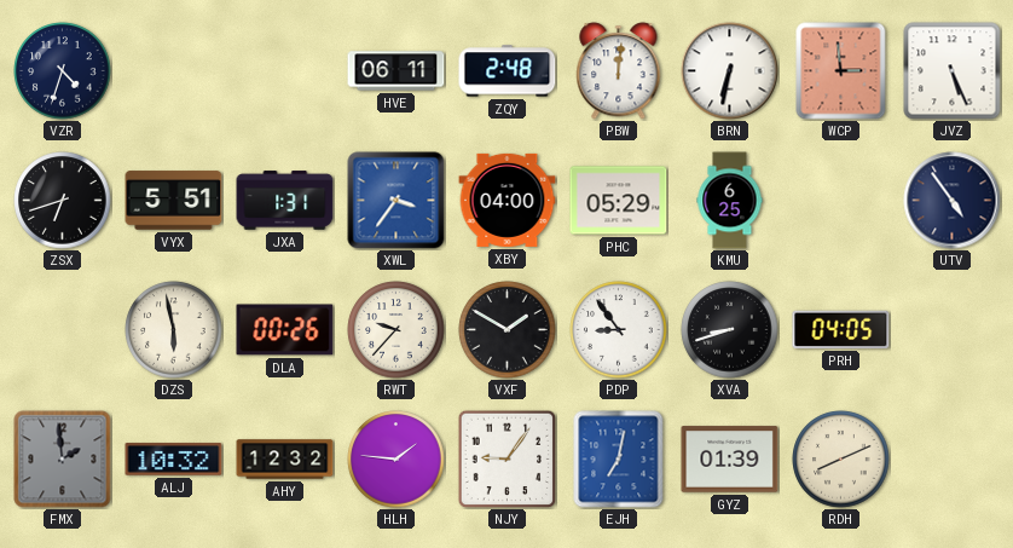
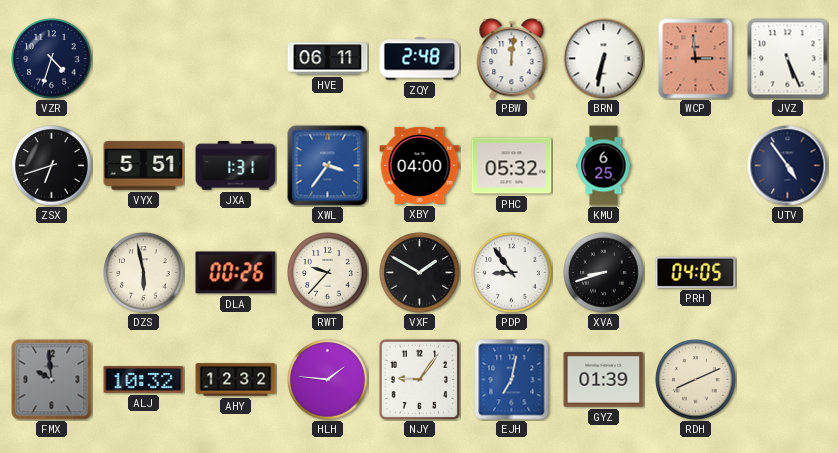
PHC: 05:29 -> 05:32 (512, 166)
FMX: 1:59 -> 9:59 (52, 380)
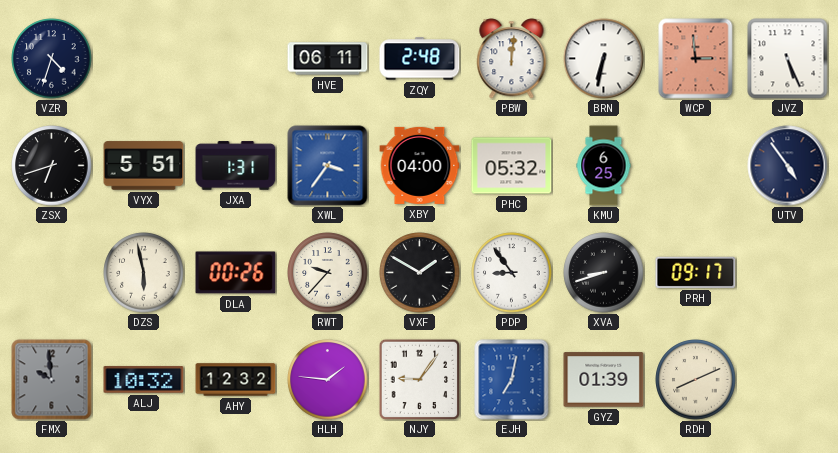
PRH: 04:05 -> 09:17 (696, 272)
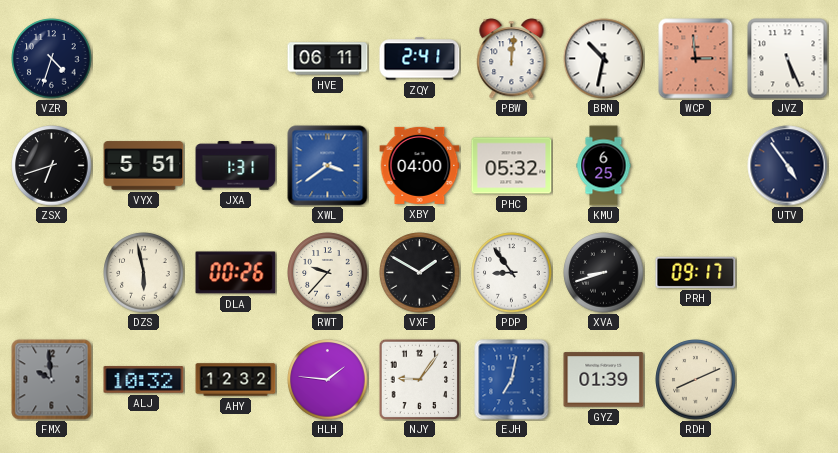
ZQY: 2:48 -> 2:41 (420, 59)
BRN: 6:32 -> 10:32 (604, 59)
XWL: 3:36 -> 3:39 (328, 166)
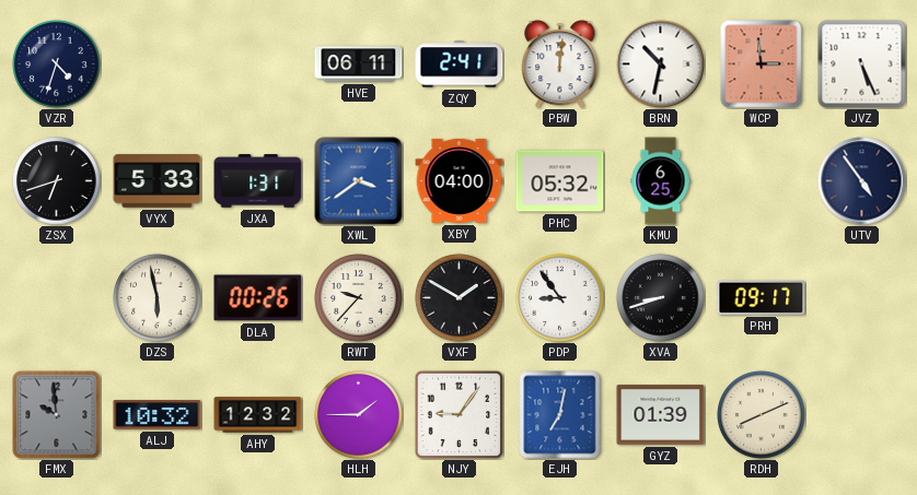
VYX: 5:51 -> 5:33 (158, 181)
HLH: 1:46 -> 1:45 (359, 415)
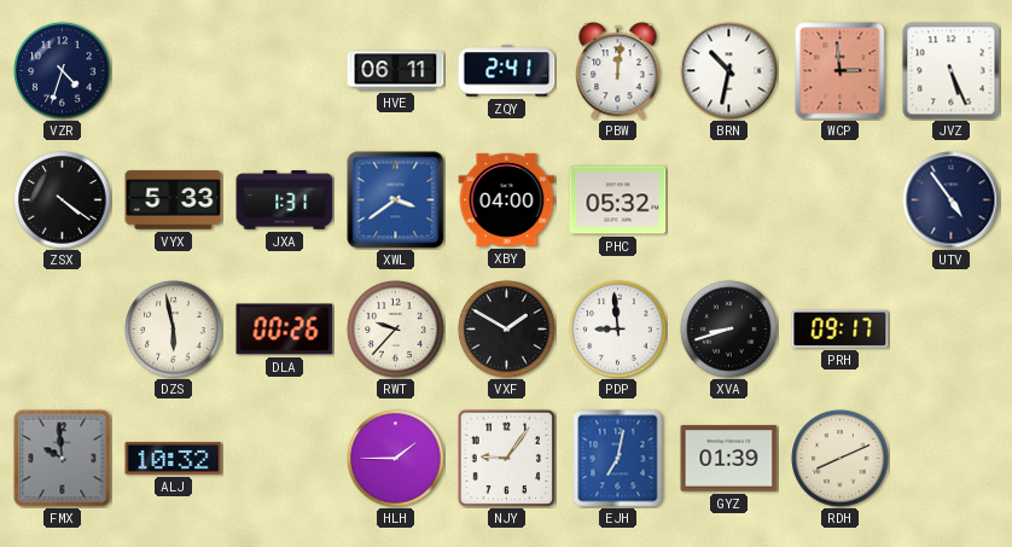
ZSX: 6:42 -> 4:21 (63, 200)
KMU: 6:25 -> none (661, 181)
PDP: 8:54 -> 8:59 (618, 330)
AHY: 12:32 -> none (258, 415)
